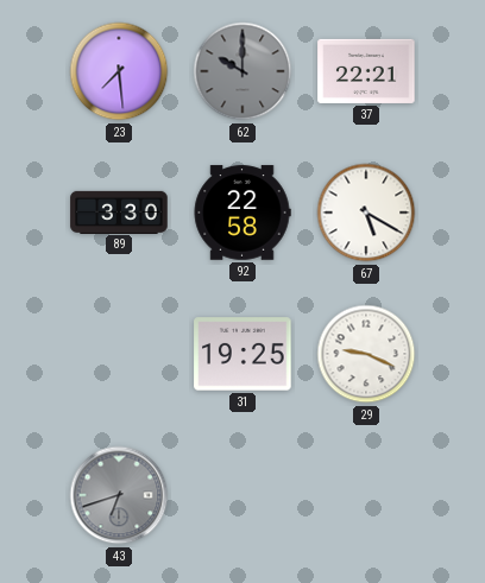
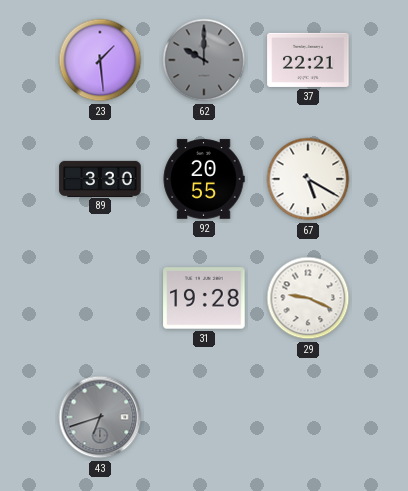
23: 7:29 -> 1:29 (100, 60)
92: 22:58 -> 20:55 (204, 179)
31: 19:25 -> 19:28 (204, 298)
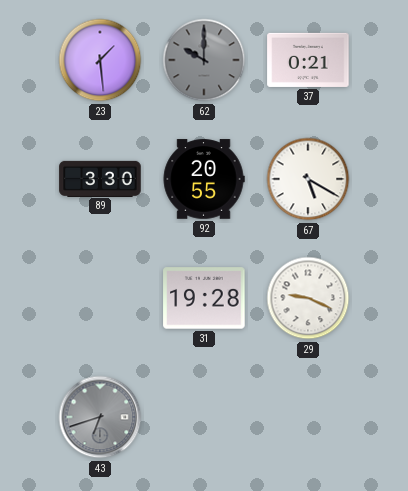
37: 22:21 -> 0:21 (308, 60)
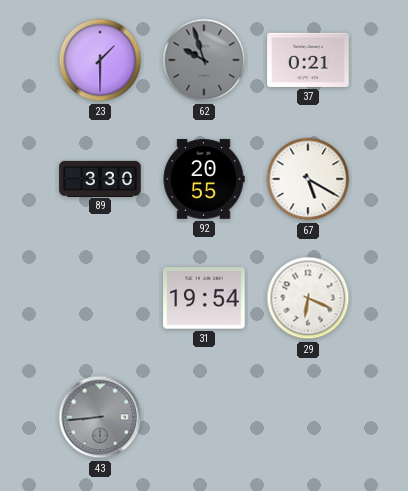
23: 1:29 -> 1:30 (100, 60)
62: 10:00 -> 9:57 (204, 60)
31: 19:28 -> 19:54 (204, 298)
29: 9:19 -> 6:19 (308, 298)
43: 6:42 -> 8:44 (100, 417)
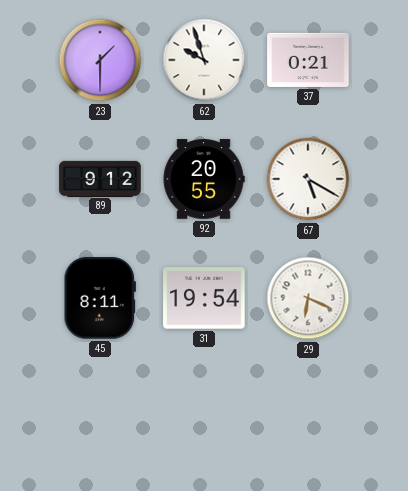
62 dial: grey -> white (204, 60)
89: 3:30 -> 9:12 (100, 178)
45: none -> 8:11 (99, 298)
43: 8:44 -> none (100, 417)
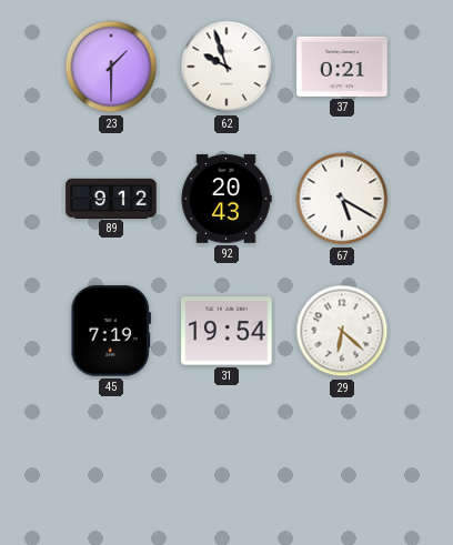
92: 20:55 -> 20:43 (226, 199)
45: 8:11 -> 7:19 (110, 331)
29: 6:19 -> 6:22 (342, 331)
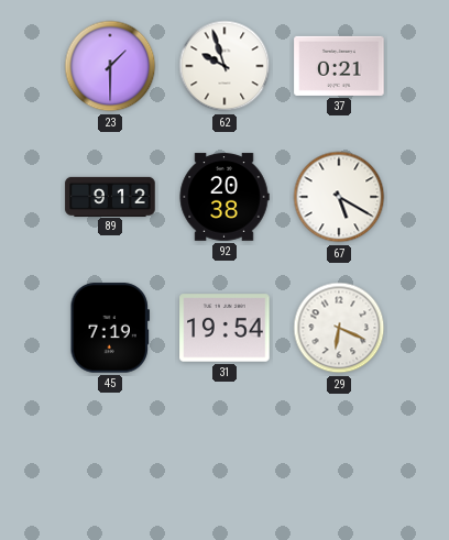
92: 20:43 -> 20:38 (225, 197)
29: 6:22 -> 6:19 (339, 328)
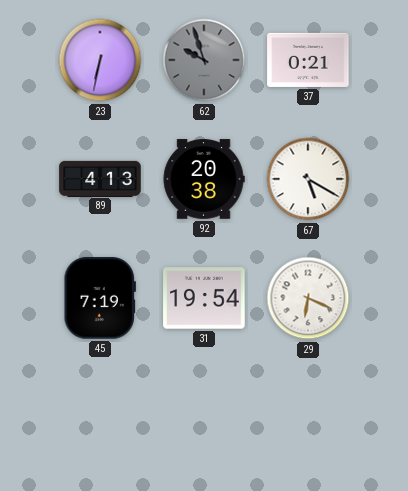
23: 1:30 -> 6:32 (100, 60)
62 dial: white -> grey (204, 60)
89: 9:12 -> 4:13 (100, 178)
